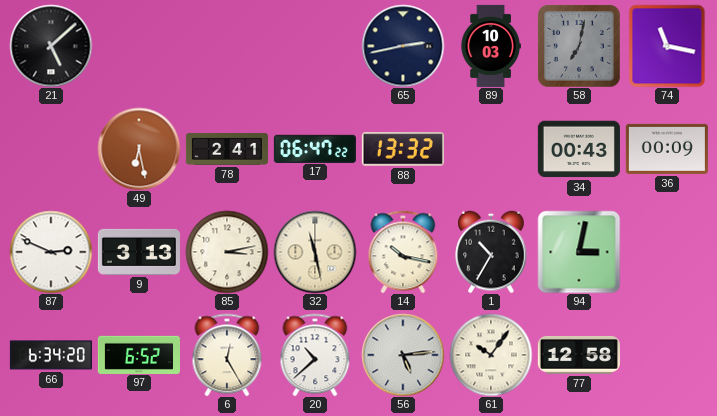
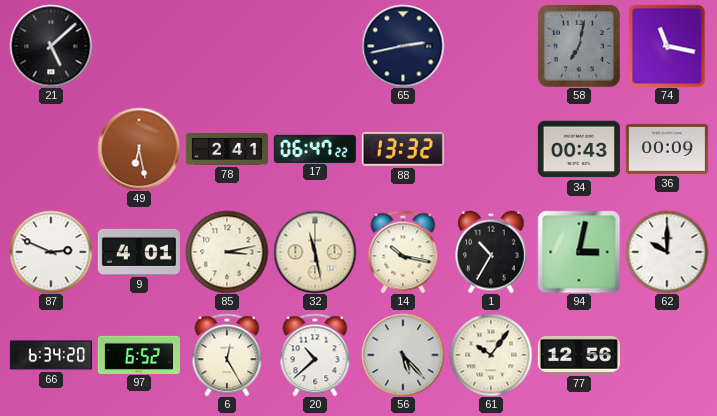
89: 10:03 -> none (491, 46)
9: 3:13 -> 4:01 (139, 252)
62: none -> 10:00 (667, 252)
56: 5:14 -> 5:23 (403, 355)
77: 12:58 -> 12:56 (579, 356)
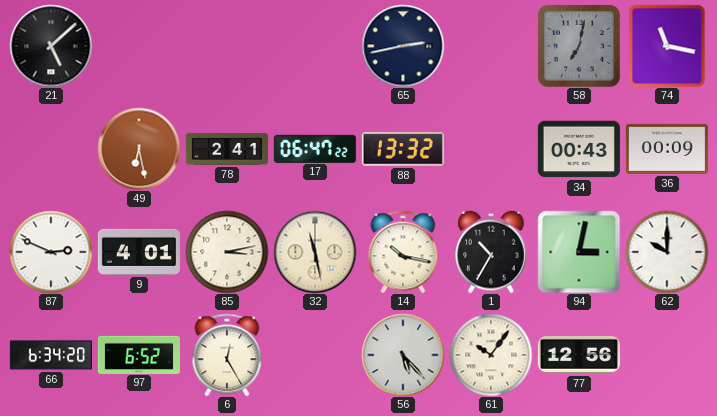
20: 10:38 -> none (315, 355)
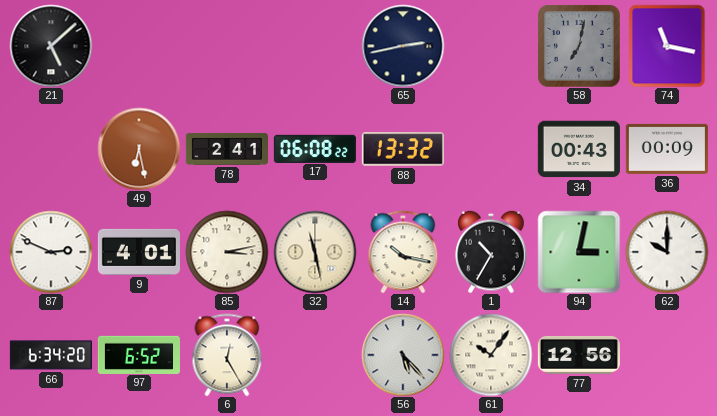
17: 06:47 -> 06:08 (315, 148)
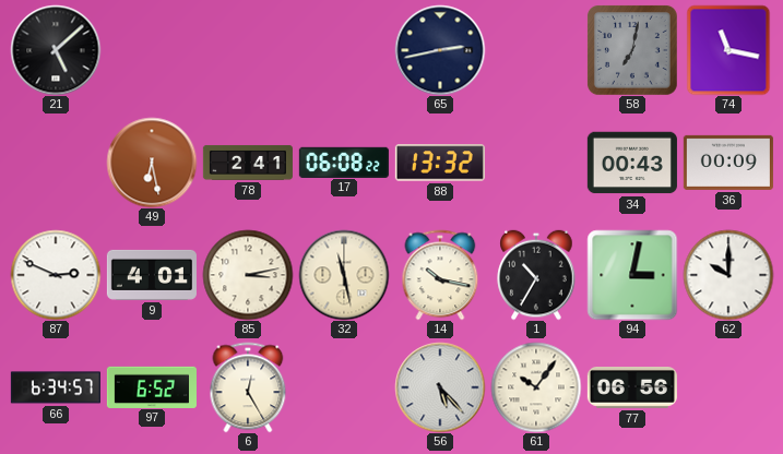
66: 6:34:20 -> 6:34:57 (56, 387)
77: 12:56 -> 06:56 (632, 389)
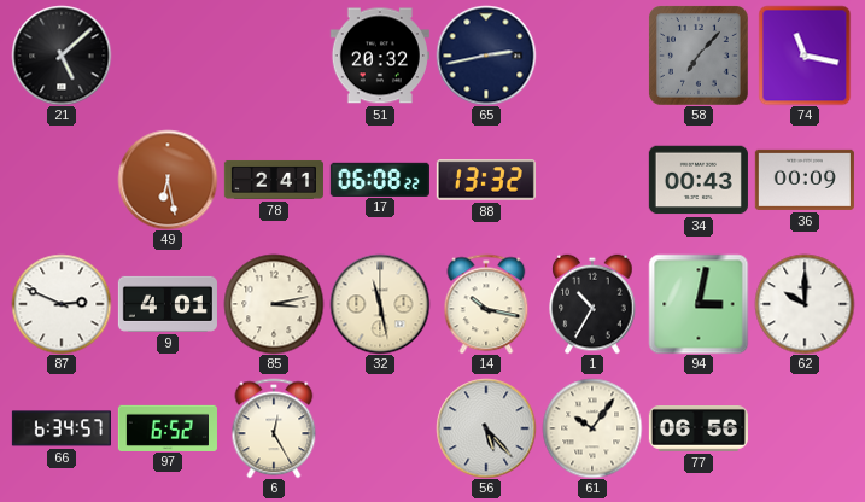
51: none -> 20:32 (380, 56)
58: 7:02 -> 7:07 (699, 56)
